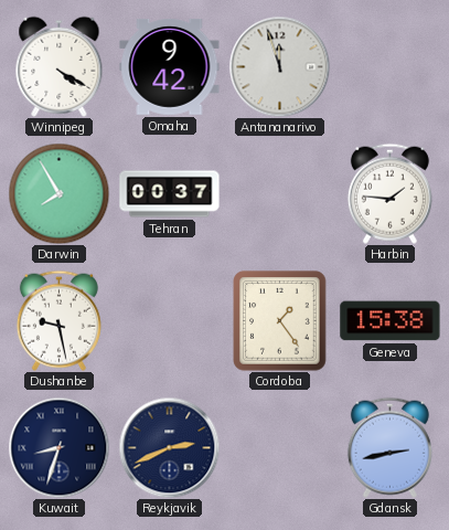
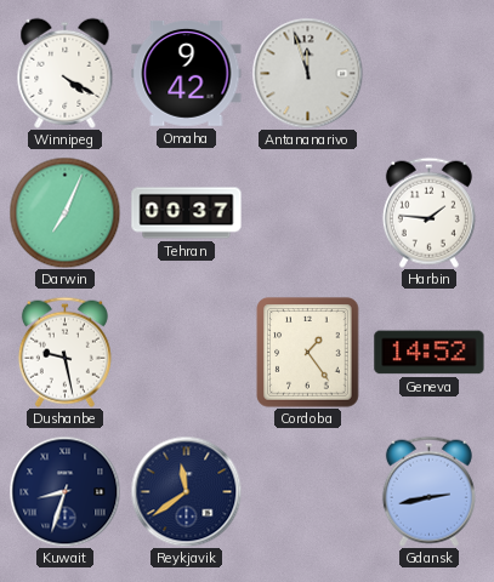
Darwin: 7:55 -> 7:04 (64, 212)
Geneva: 15:38 -> 14:52 (430, 353)
Reykjavik: 2:41 -> 11:39 (186, 491)
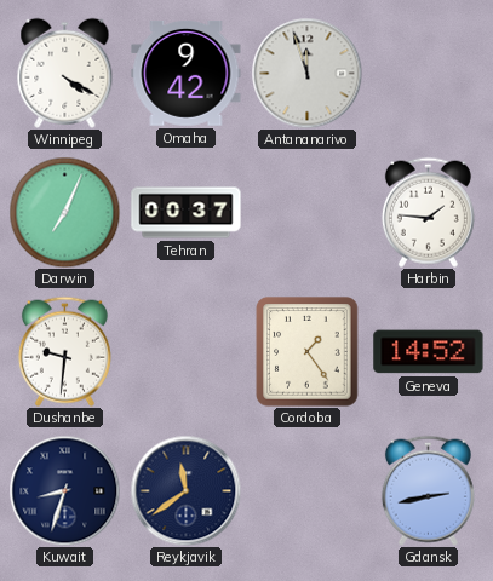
Dushanbe: 9:28 -> 9:31 (64, 351)
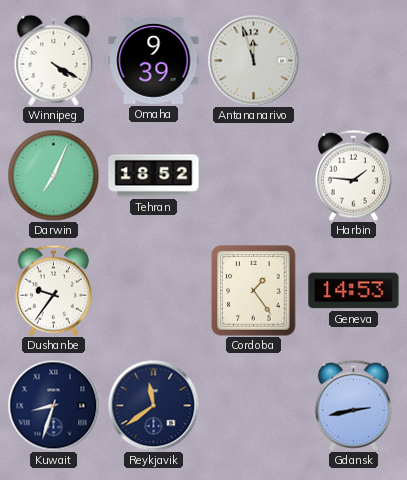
Omaha: 9:42 -> 9:39 (154, 61)
Tehran: 00:37 -> 18:52 (154, 176)
Dushanbe: 9:31 -> 9:36 (53, 290)
Geneva: 14:52 -> 14:53 (354, 291)
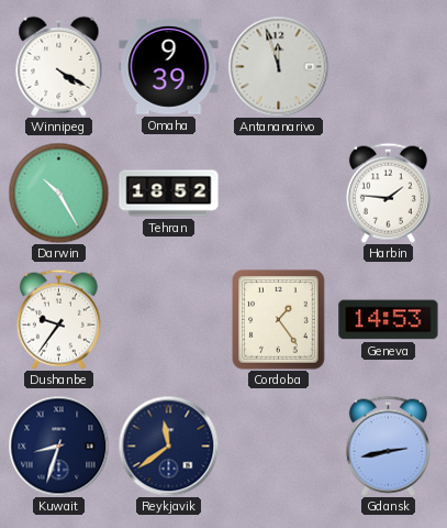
Darwin: 7:04 -> 10:25 (58, 193)
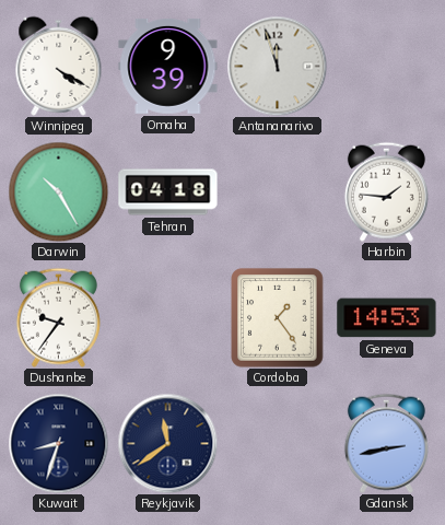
Tehran: 18:52 -> 04:18 (168, 192)
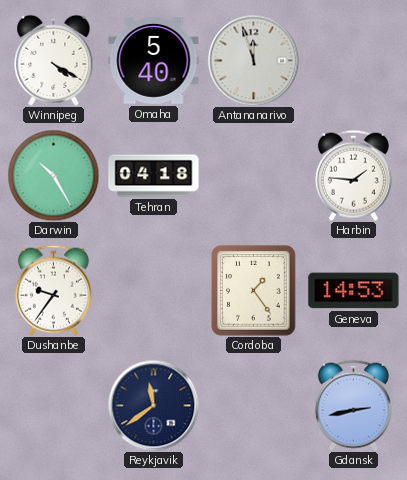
Omaha: 9:39 -> 5:40 (154, 61)
Kuwait: 8:33 -> none (58, 443)
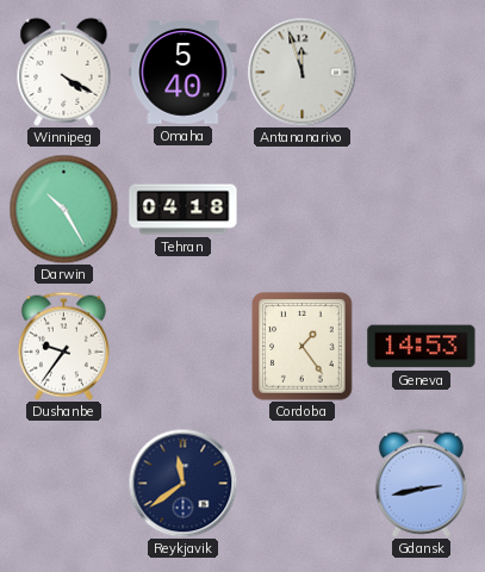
Harbin: 1:46 -> none (353, 175)
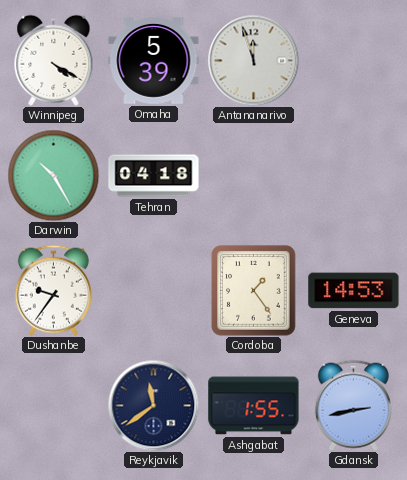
Omaha: 5:40 -> 5:39 (154, 61)
Ashgabat: none -> 1:55 (254, 406)
